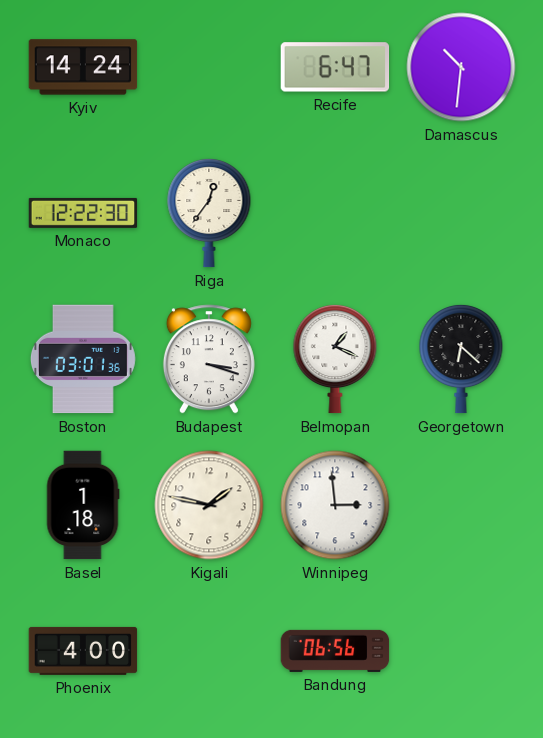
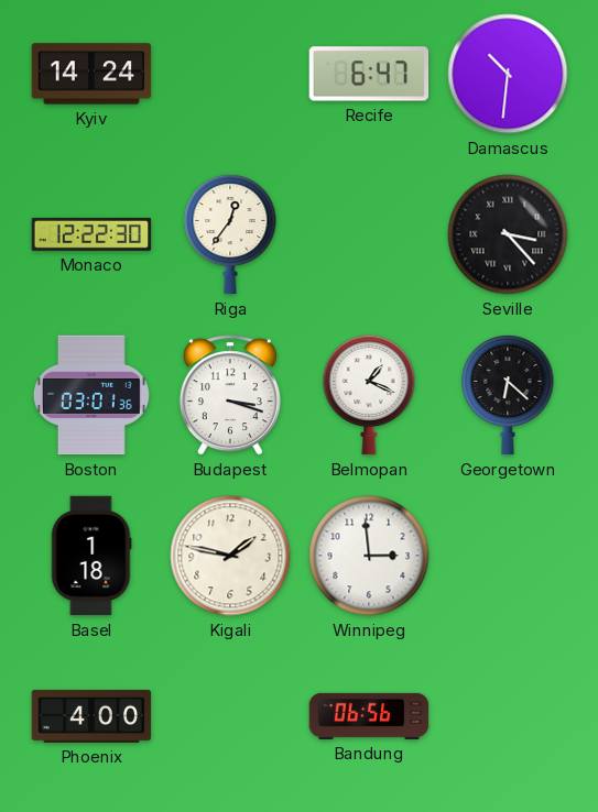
Seville: none -> 3:23 (508, 234)
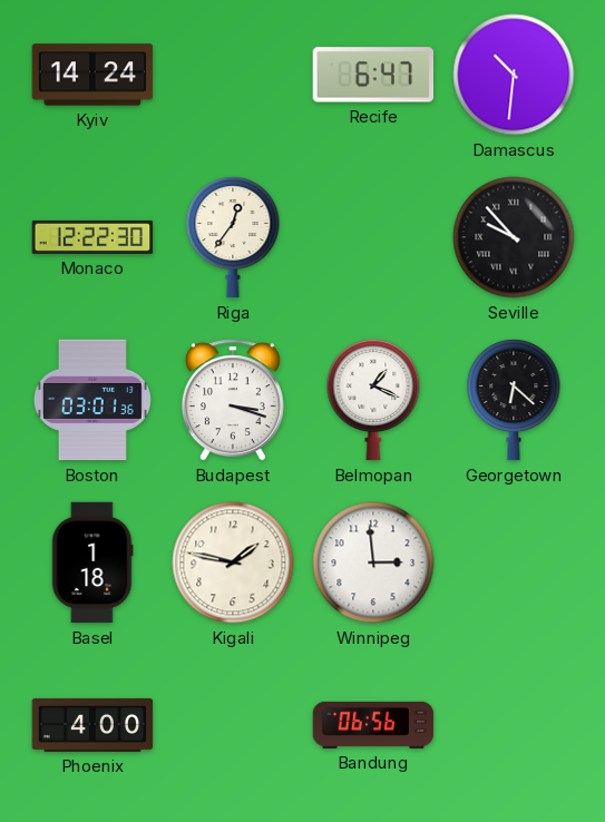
Seville: 3:23 -> 9:53 (514, 237)
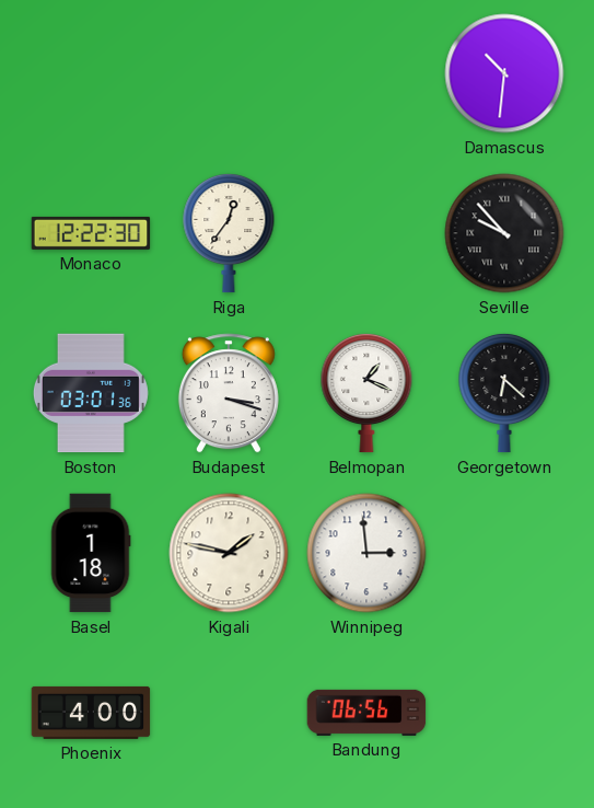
Kyiv: 14:24 -> none (92, 75)
Recife: 6:47 -> none (373, 75)
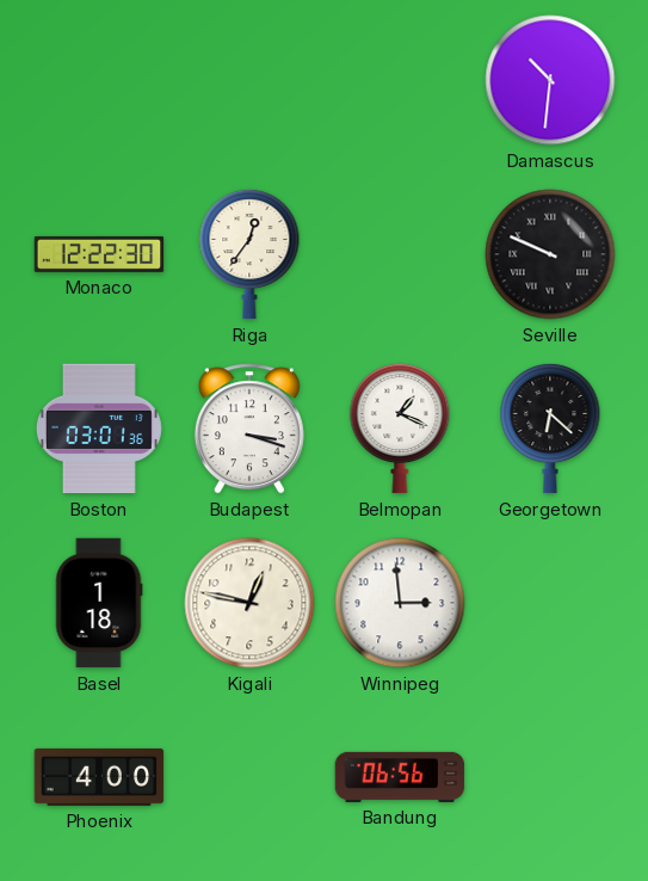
Seville: 9:53 -> 9:49 (550, 254)
Kigali: 1:47 -> 12:47 (249, 603)
